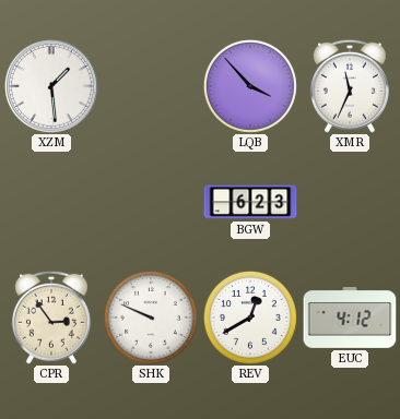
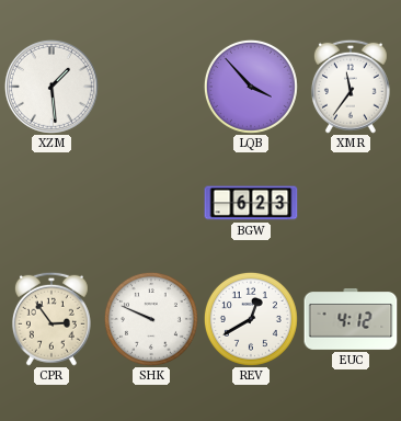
XMR: 11:34 -> 11:36 (351, 87)
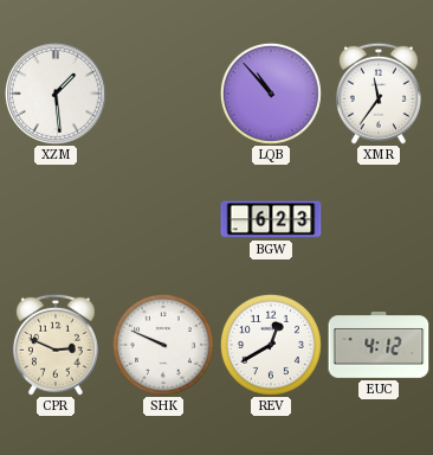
LQB: 3:53 -> 10:53 (271, 94)
CPR: 2:54 -> 2:49 (56, 345)
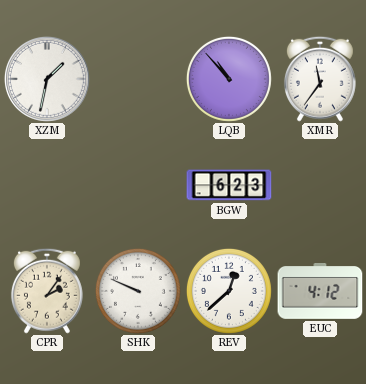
XZM: 1:29 -> 1:32 (47, 79)
CPR: 2:49 -> 2:06 (47, 291)
REV: 12:40 -> 12:38 (229, 291)
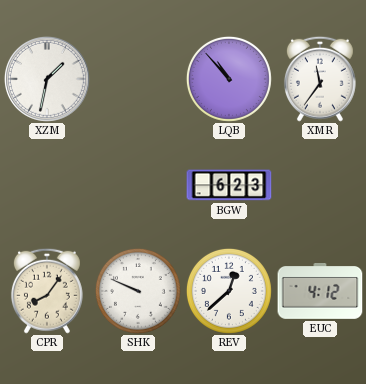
CPR: 2:06 -> 8:06 (47, 291)
